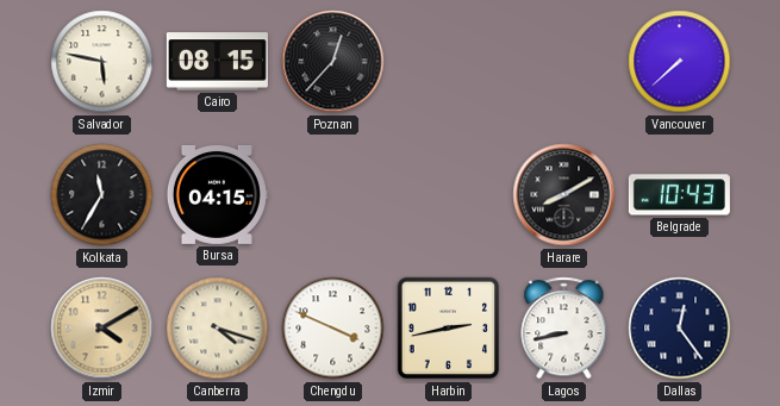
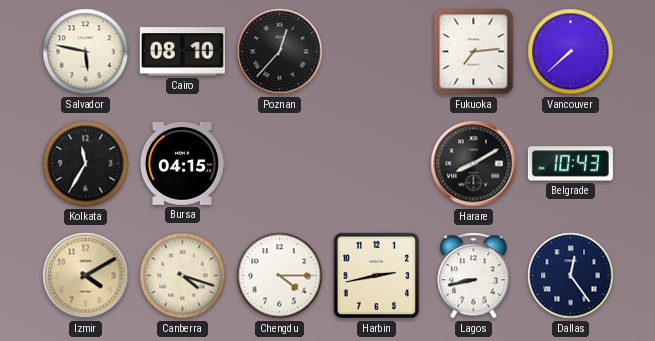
Cairo: 08:15 -> 08:10 (182, 52)
Fukuoka: none -> 7:14 (474, 52)
Chengdu: 3:49 -> 4:15 (280, 276)
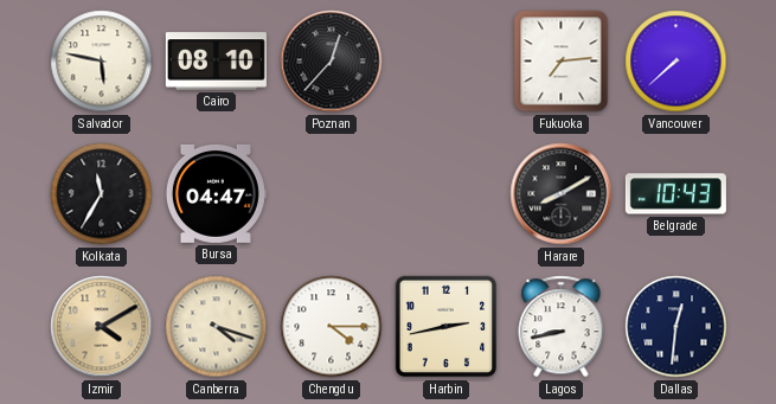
Bursa: 04:15 -> 04:47 (216, 193)
Dallas: 12:24 -> 12:31 (676, 327)
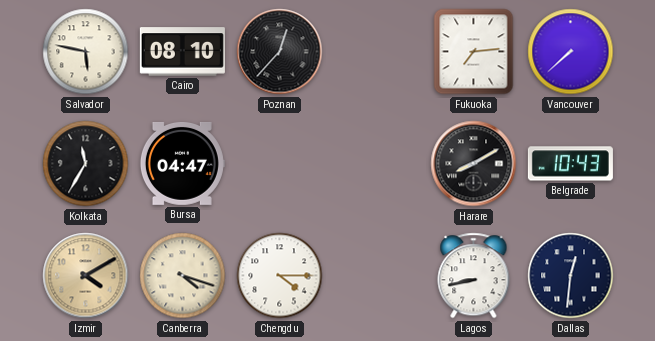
Harbin: 2:43 -> none (447, 327)
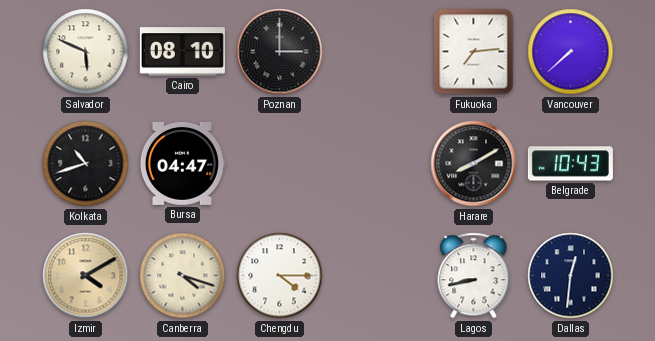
Salvador: 5:47 -> 5:49 (86, 52)
Poznan: 12:37 -> 3:00 (280, 52)
Kolkata: 11:35 -> 10:42 (86, 164)
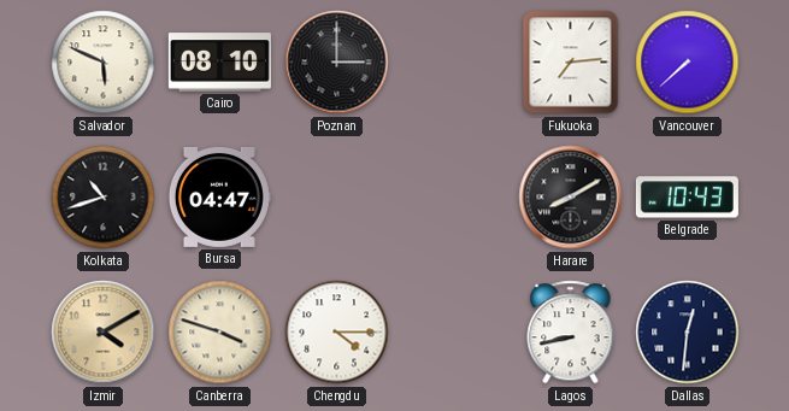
Canberra: 4:18 -> 3:48 (220, 333)
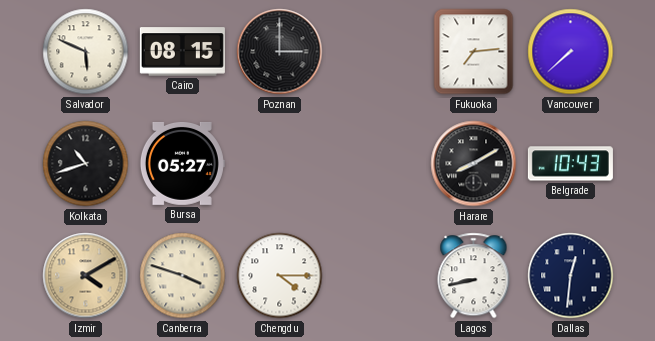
Cairo: 08:10 -> 08:15 (182, 52)
Bursa: 04:47 -> 05:27 (182, 163)
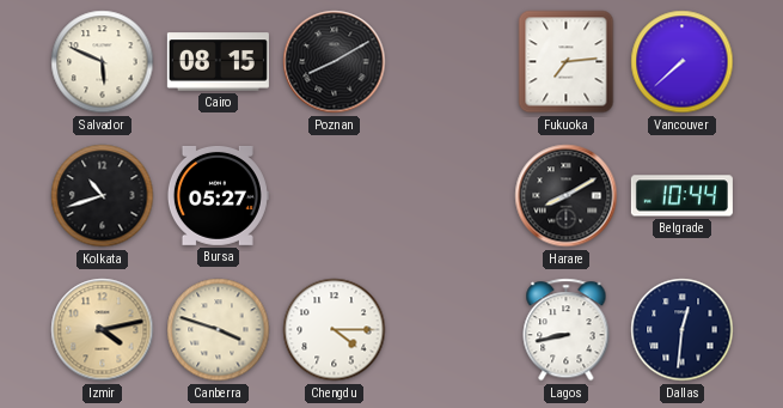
Poznan: 3:00 -> 8:10 (335, 62)
Belgrade: 10:43 -> 10:44 (681, 196)
Izmir: 4:10 -> 4:13 (103, 330)
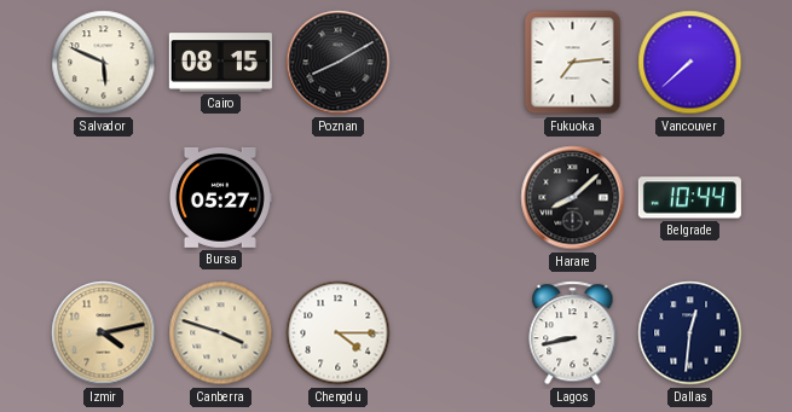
Kolkata: 10:42 -> none (103, 196)
Harare: 8:10 -> 8:08 (573, 198)
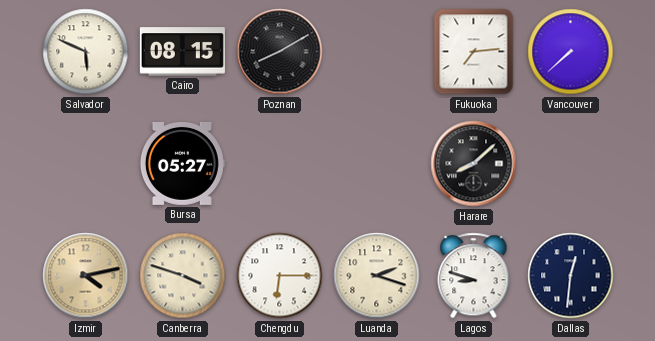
Belgrade: 10:44 -> none (689, 198)
Chengdu: 4:15 -> 6:15 (280, 276)
Luanda: none -> 2:18 (377, 276)
Lagos: 8:43 -> 8:48 (474, 276)
